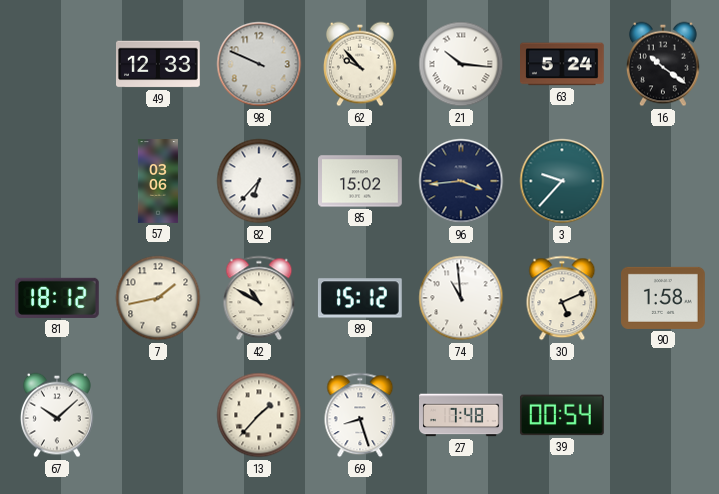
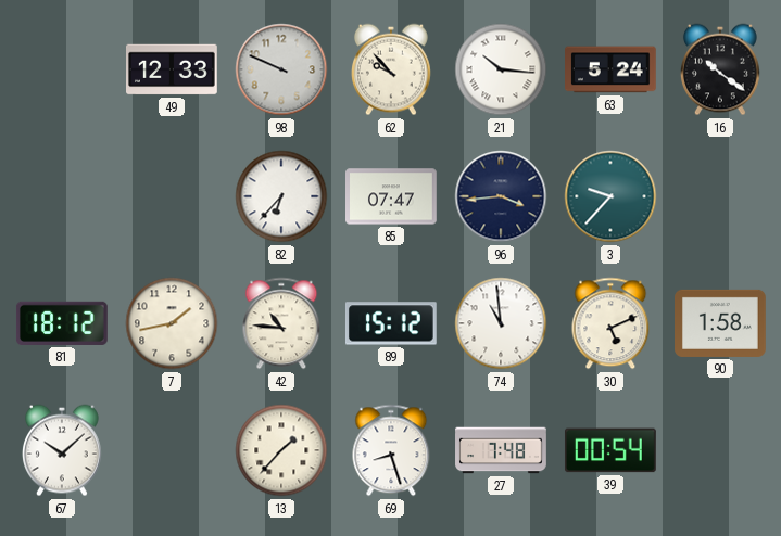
57: 03:06 -> none (158, 181)
85: 15:02 -> 07:47 (392, 196)
42: 10:50 -> 10:46 (281, 323)
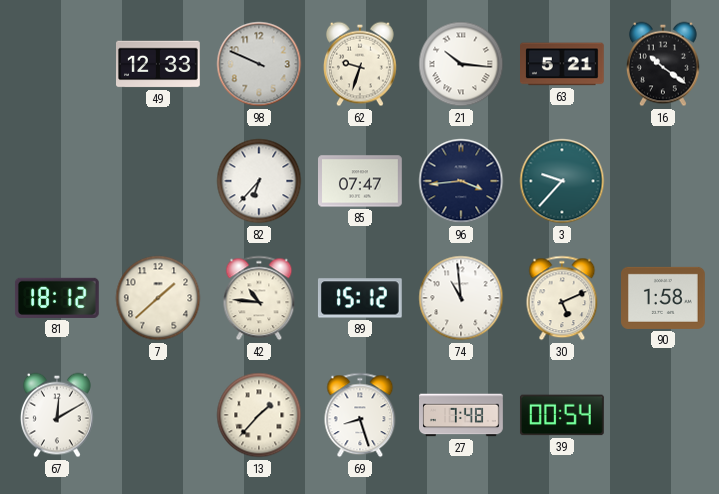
62: 9:53 -> 9:33 (360, 64)
63: 5:24 -> 5:21 (563, 64)
7: 1:43 -> 1:38 (158, 298)
67: 10:08 -> 12:10 (57, 415)
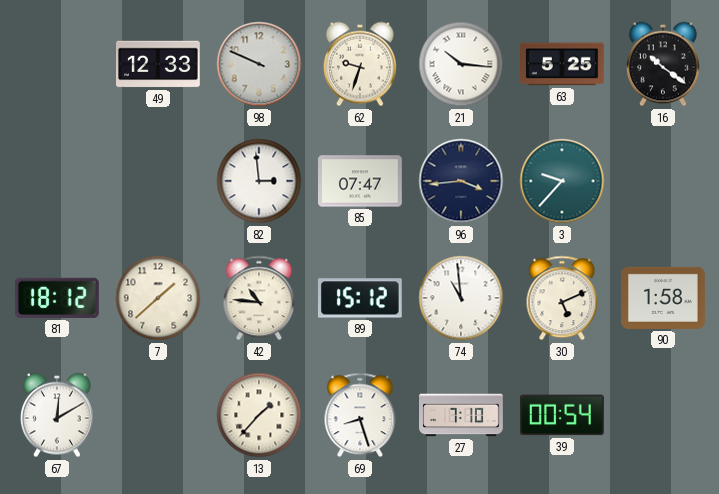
63: 5:21 -> 5:25 (563, 64)
82: 6:37 -> 2:59 (259, 181)
27: 7:48 -> 7:10 (461, 415)
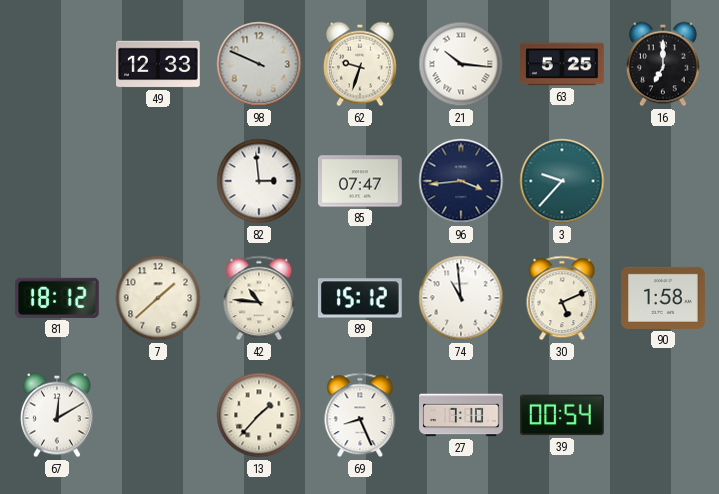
16: 10:21 -> 7:00 (663, 64)
69: 8:27 -> 8:26 (360, 415)
